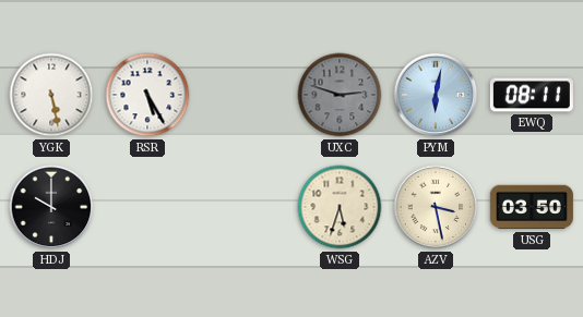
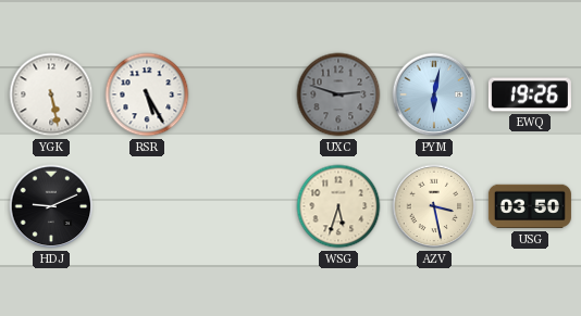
EWQ: 08:11 -> 19:26 (530, 94)
HDJ: 10:00 -> 9:11 (51, 206)
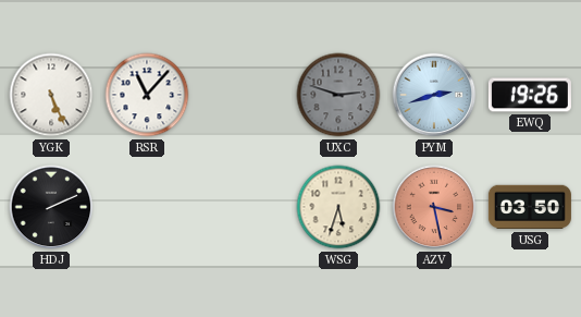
YGK: 5:28 -> 5:26 (51, 95)
RSR: 5:25 -> 11:07 (147, 95)
PYM: 6:02 -> 2:42 (434, 95)
HDJ: 9:11 -> 2:11 (51, 207)
AZV dial: cream -> salmon (434, 207)
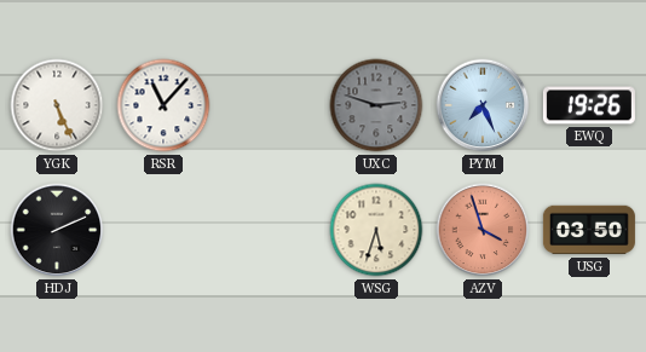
PYM: 2:42 -> 7:26 (483, 105)
AZV: 3:28 -> 3:57 (483, 230)
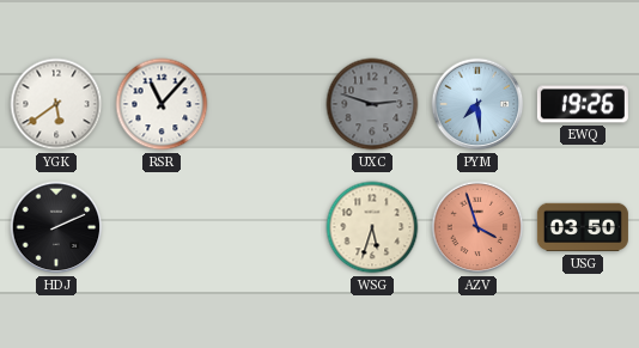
YGK: 5:26 -> 5:39 (56, 104)
PYM: 7:26 -> 7:29 (477, 104)
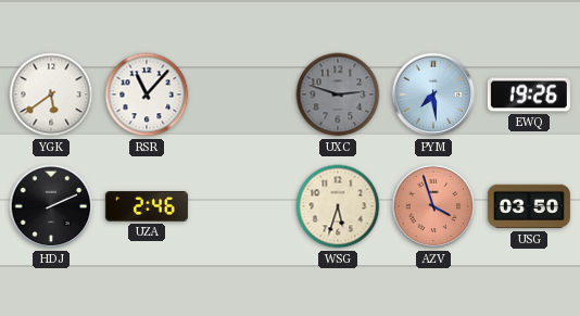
UZA: none -> 2:46 (147, 207)
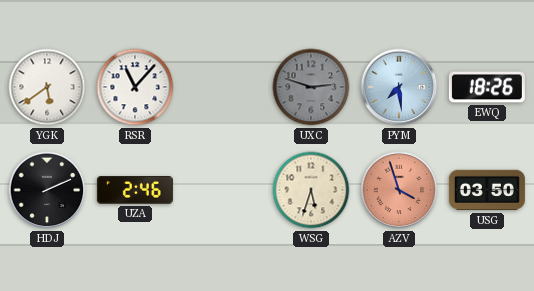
EWQ: 19:26 -> 18:26 (487, 87)
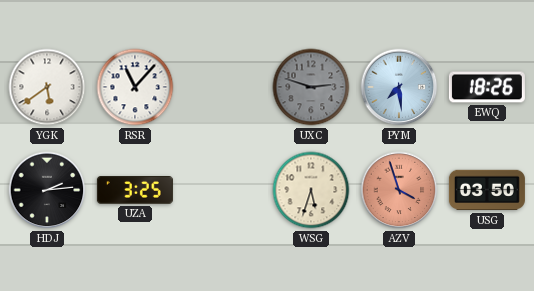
HDJ: 2:11 -> 2:14 (47, 190)
UZA: 2:46 -> 3:25 (135, 191)
